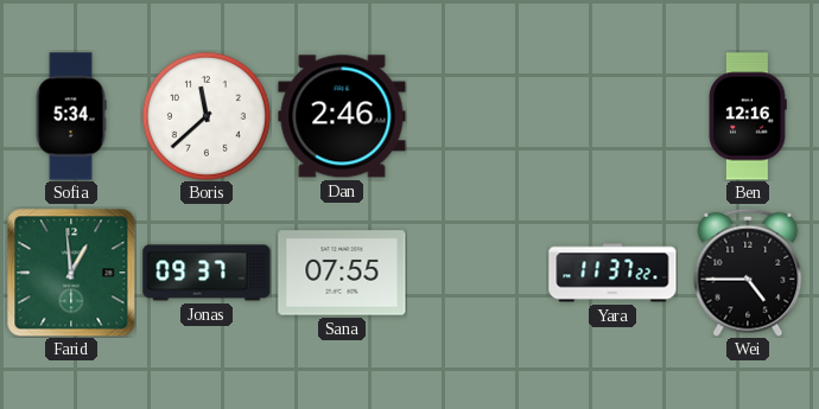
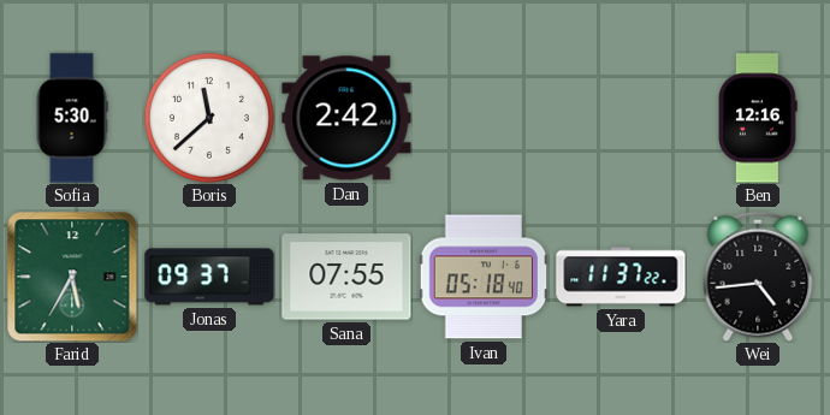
Sofia: 5:34 -> 5:30 (72, 118)
Dan: 2:46 -> 2:42 (346, 118)
Farid: 12:59 -> 5:35 (72, 277)
Ivan: none -> 05:18 (482, 277)
Wei: 4:45 -> 4:44 (758, 277)
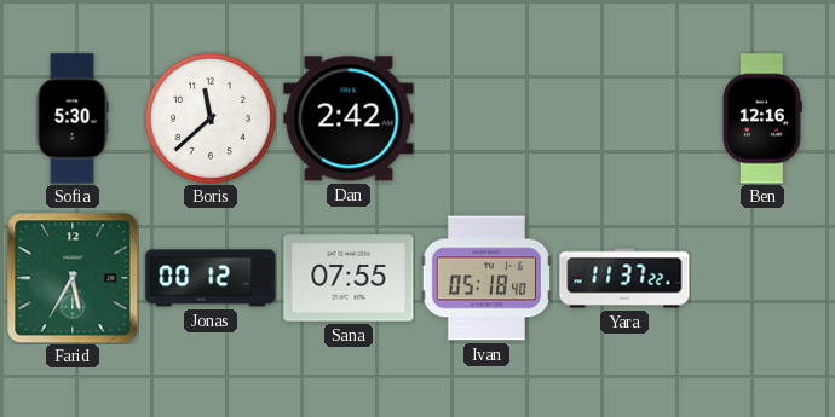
Jonas: 09:37 -> 00:12 (211, 278)
Wei: 4:44 -> none (758, 277)
